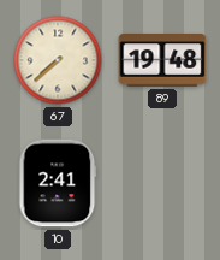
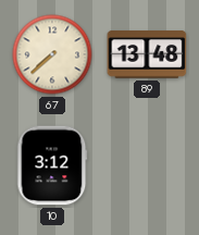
89: 19:48 -> 13:48 (147, 54)
10: 2:41 -> 3:12 (52, 165)
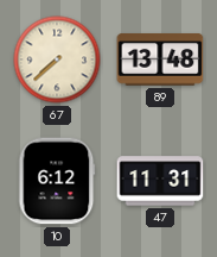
10: 3:12 -> 6:12 (57, 181)
47: none -> 11:31 (160, 181)
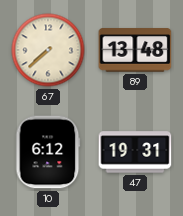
47: 11:31 -> 19:31 (135, 152)
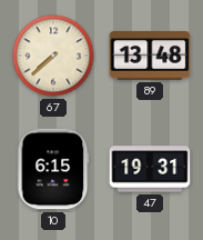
10: 6:12 -> 6:15 (53, 169)
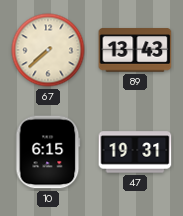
89: 13:48 -> 13:43 (135, 50)
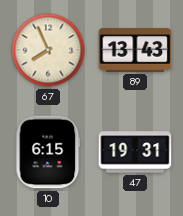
67: 7:38 -> 7:56 (48, 50)
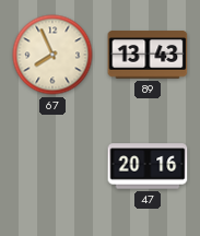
10: 6:15 -> none (48, 152)
47: 19:31 -> 20:16 (148, 166)
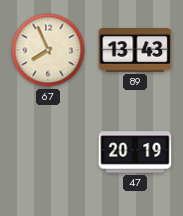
47: 20:16 -> 20:19 (135, 152)
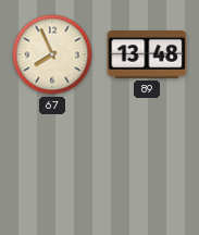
89: 13:43 -> 13:48 (147, 54)
47: 20:19 -> none (135, 152)
